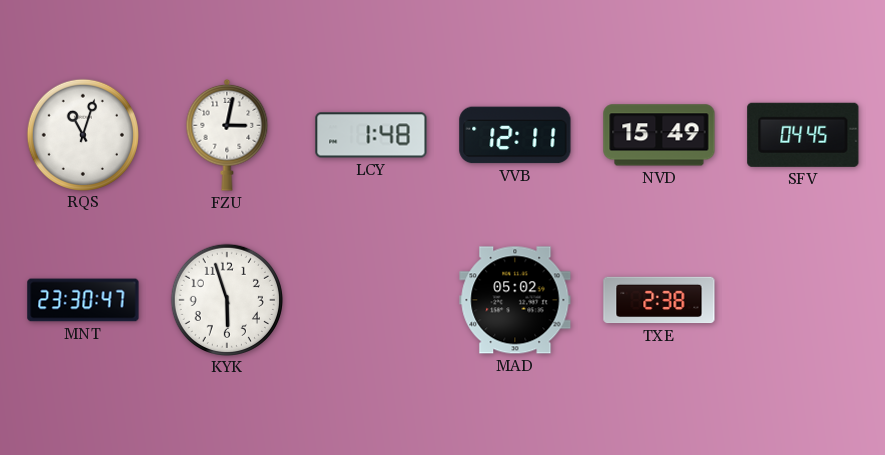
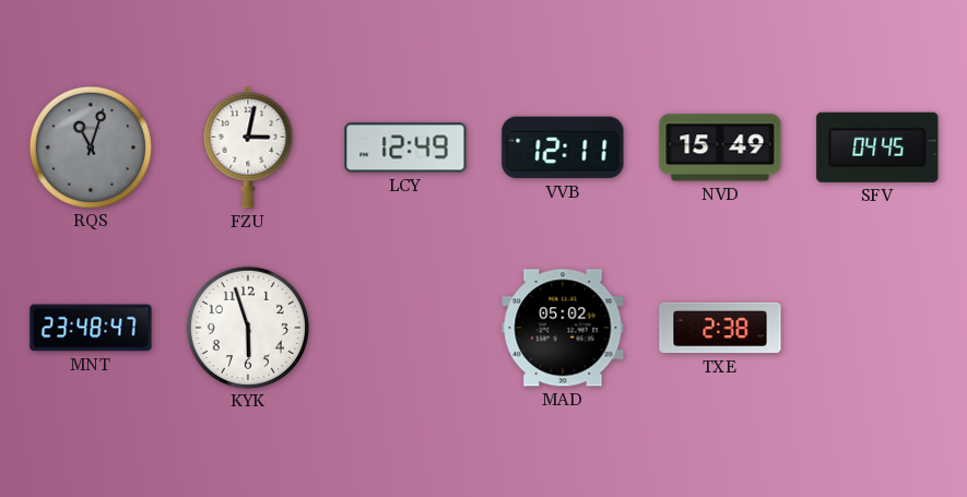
RQS dial: white -> grey (90, 146)
LCY: 1:48 -> 12:49 (405, 147)
MNT: 23:30 -> 23:48 (91, 328)
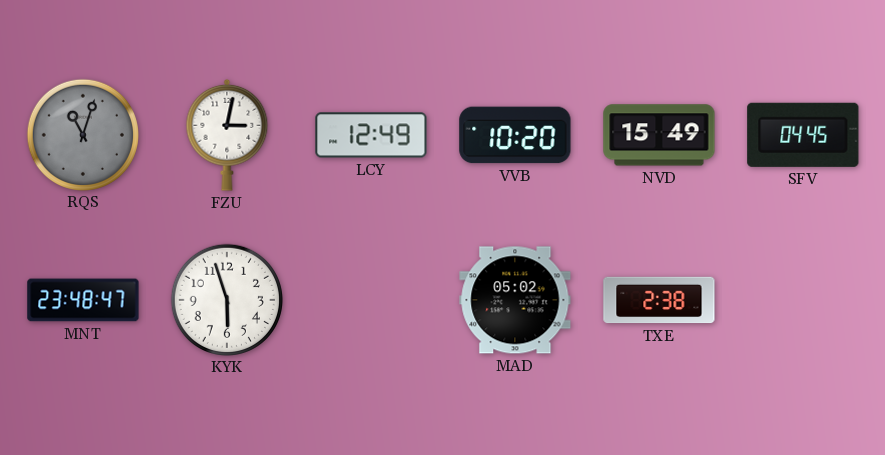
VVB: 12:11 -> 10:20 (515, 135)
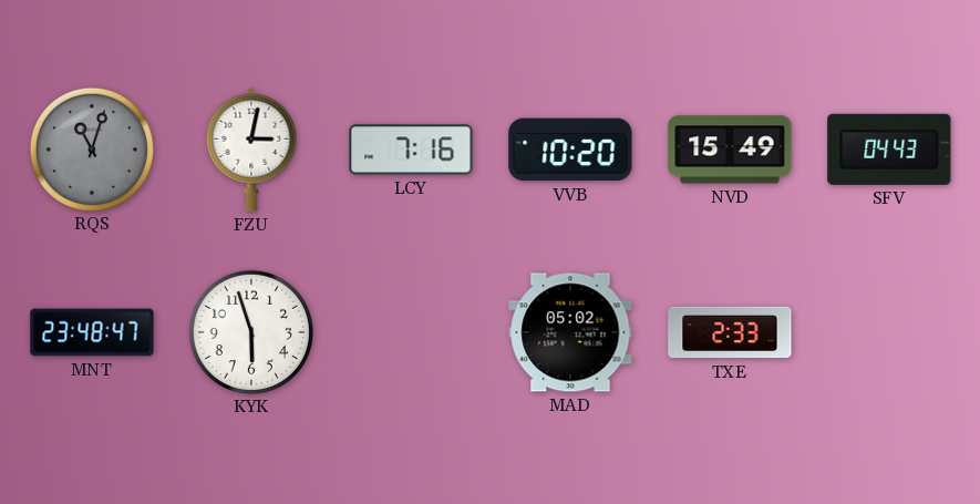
LCY: 12:49 -> 7:16 (411, 150)
SFV: 04:45 -> 04:43 (889, 150)
TXE: 2:38 -> 2:33 (730, 332)
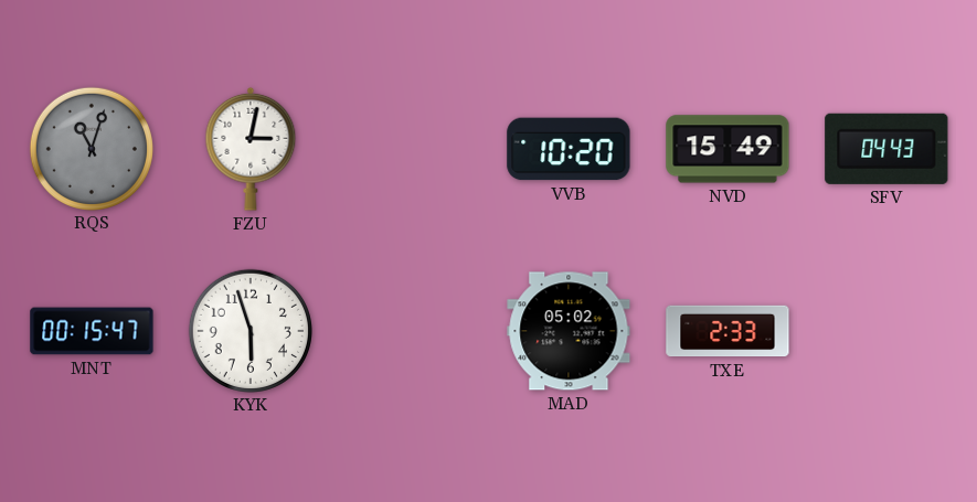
LCY: 7:16 -> none (411, 150)
MNT: 23:48 -> 00:15 (92, 331)
